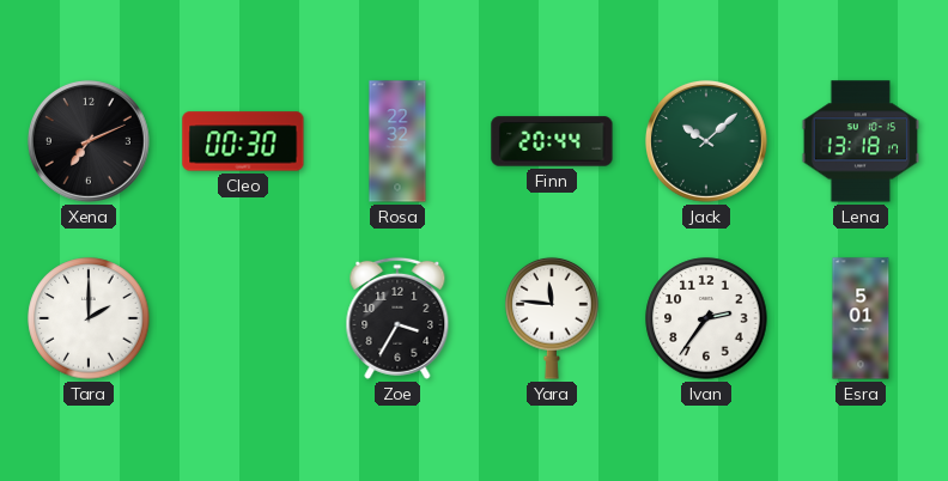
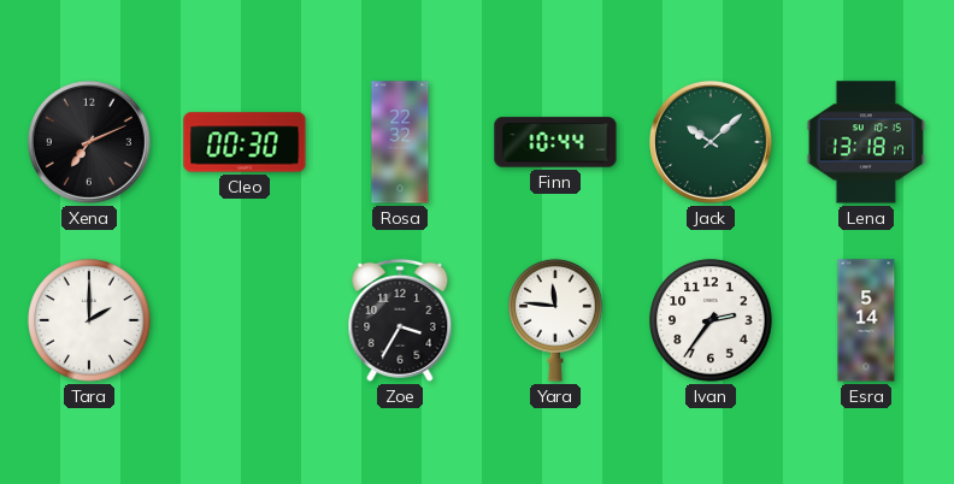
Finn: 20:44 -> 10:44 (555, 142)
Esra: 5:01 -> 5:14 (866, 320)
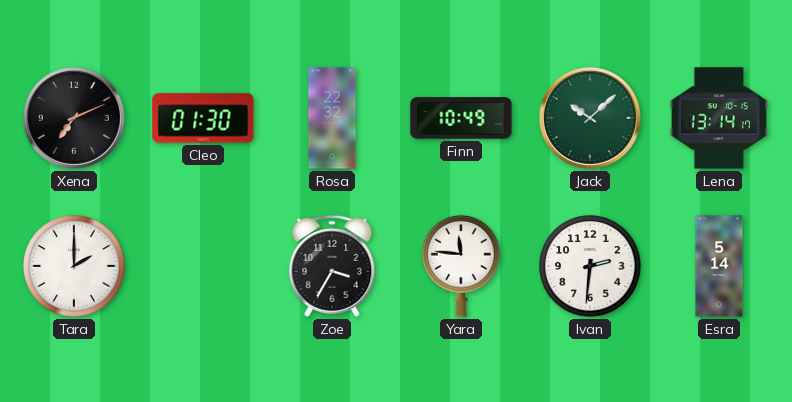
Cleo: 00:30 -> 01:30 (203, 118)
Finn: 10:44 -> 10:49 (461, 118)
Lena: 13:18 -> 13:14 (719, 118)
Ivan: 2:36 -> 2:31 (590, 266)
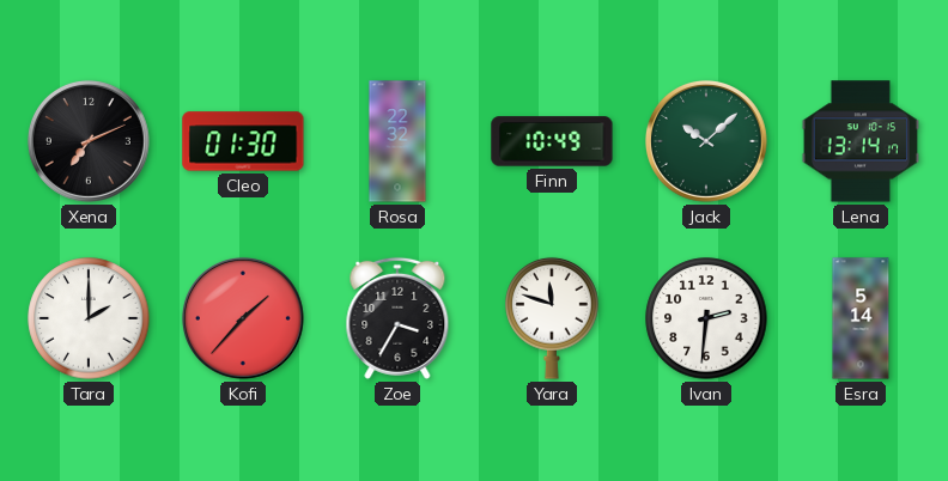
Kofi: none -> 1:37 (243, 318)
Yara: 11:46 -> 11:48 (552, 318)
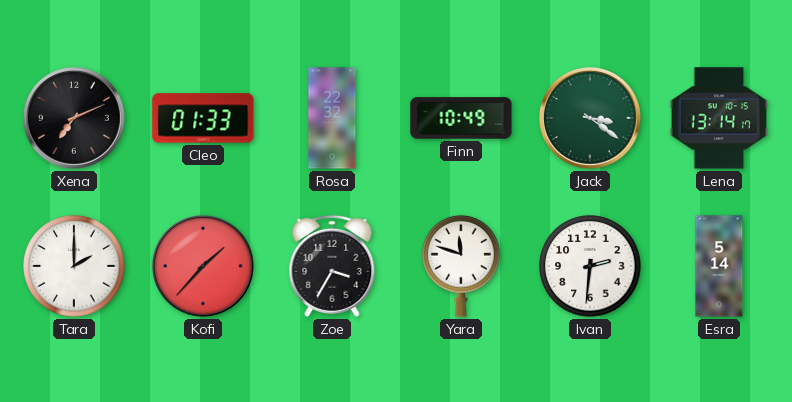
Cleo: 01:30 -> 01:33 (203, 118)
Jack: 10:08 -> 3:21 (590, 118)
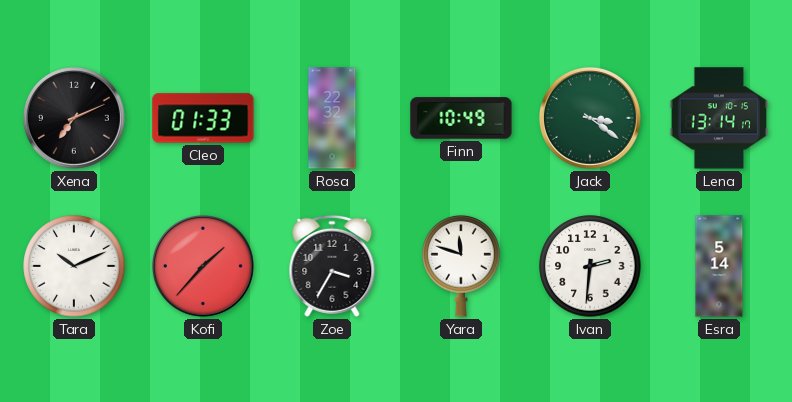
Tara: 2:00 -> 10:11 (74, 266)
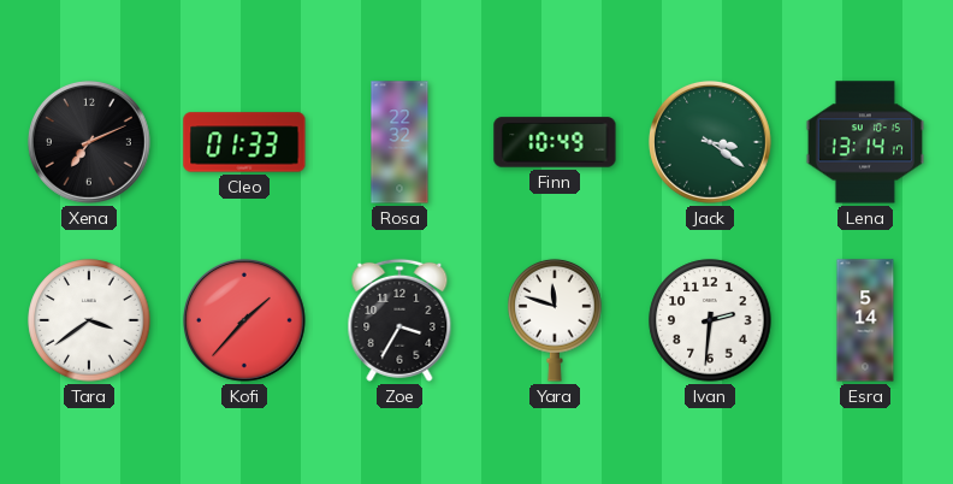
Tara: 10:11 -> 3:39 (89, 320)
